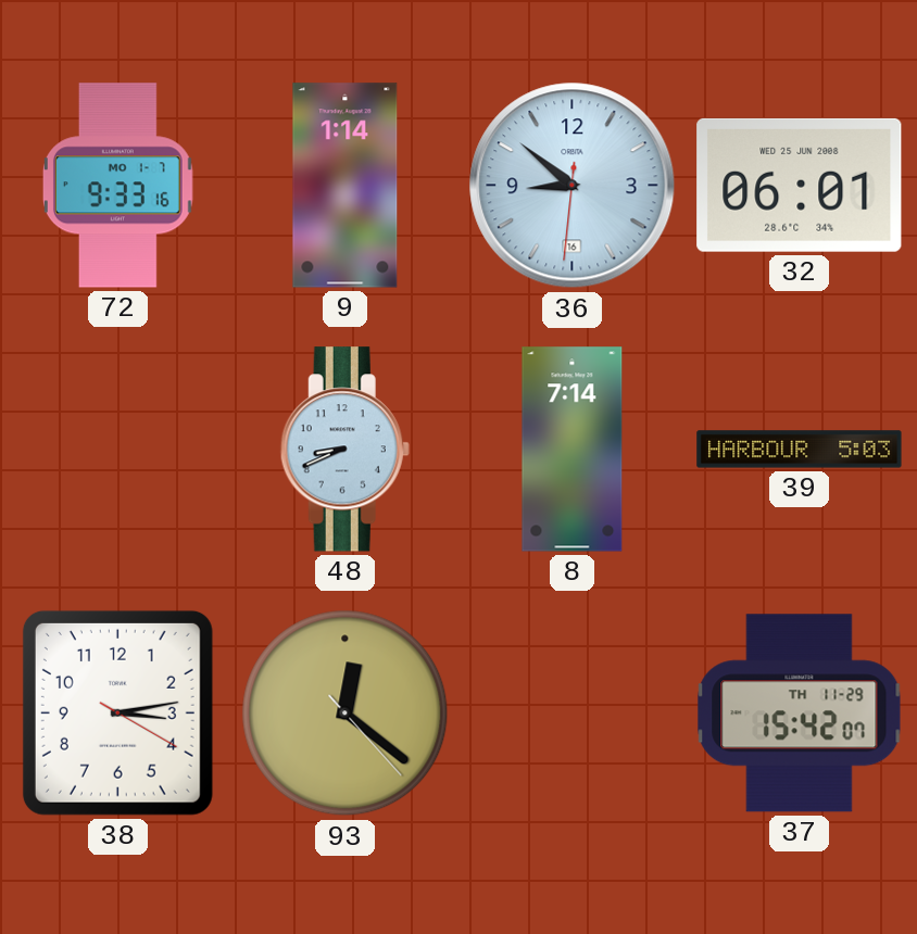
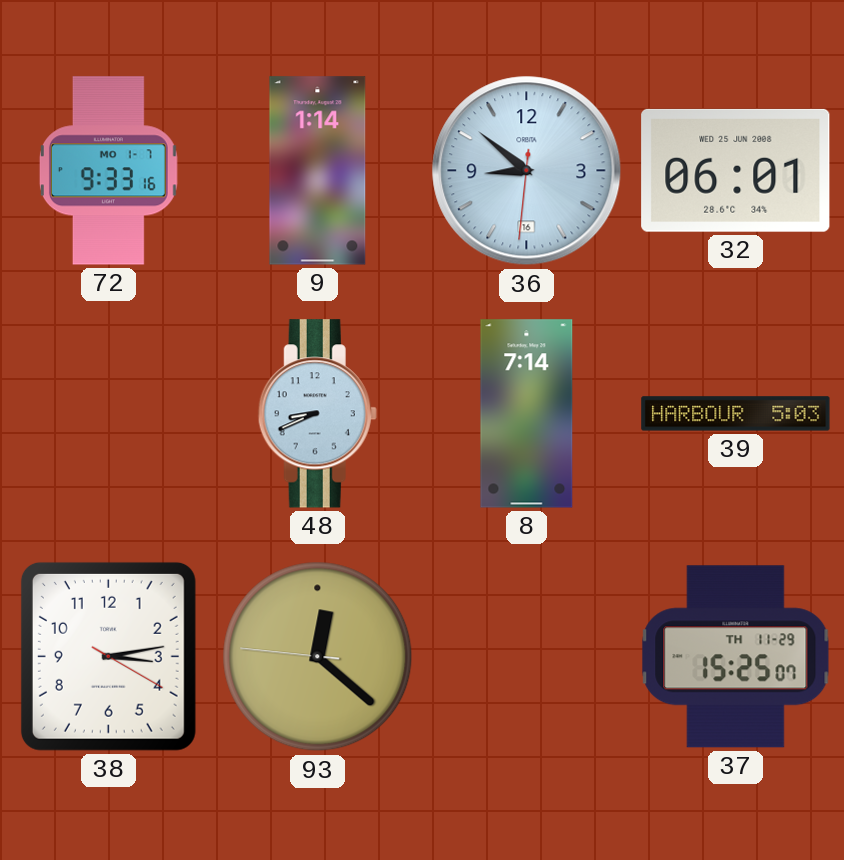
93: 12:21:23 -> 12:21:46 (318, 657)
37: 15:42 -> 15:25 (736, 657)
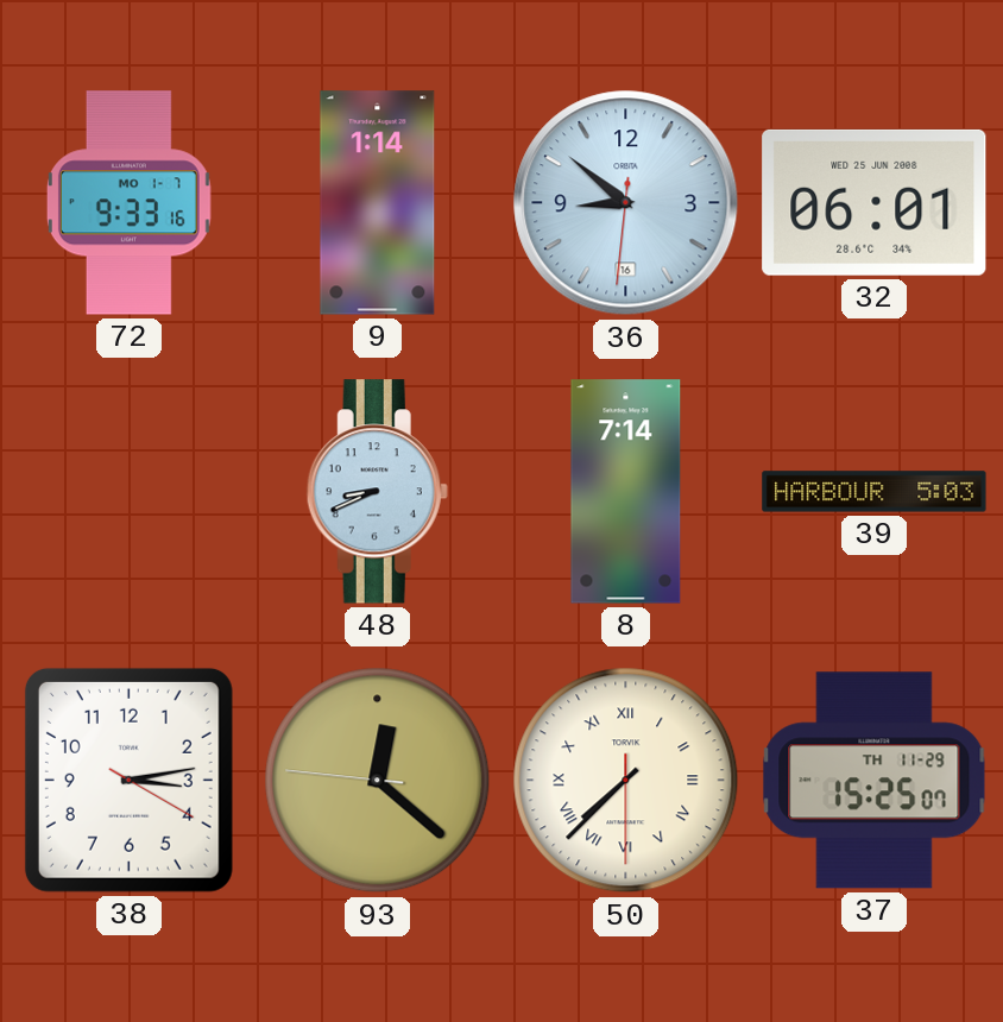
50: none -> 7:37 (626, 781)
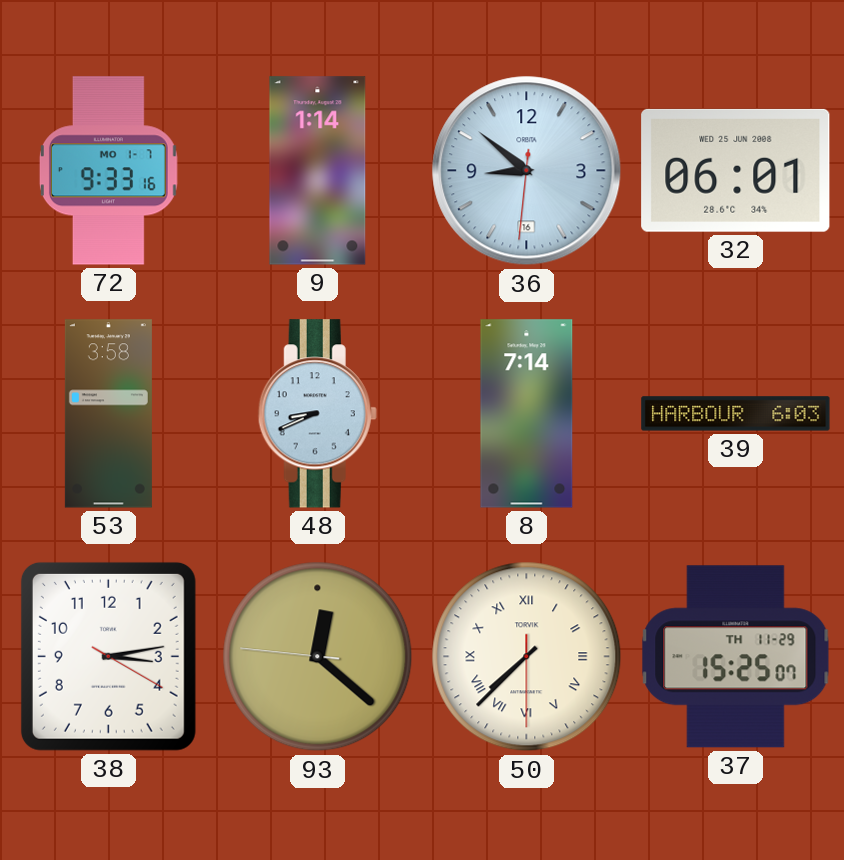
53: none -> 3:58 (108, 414)
39: 5:03 -> 6:03 (736, 414)
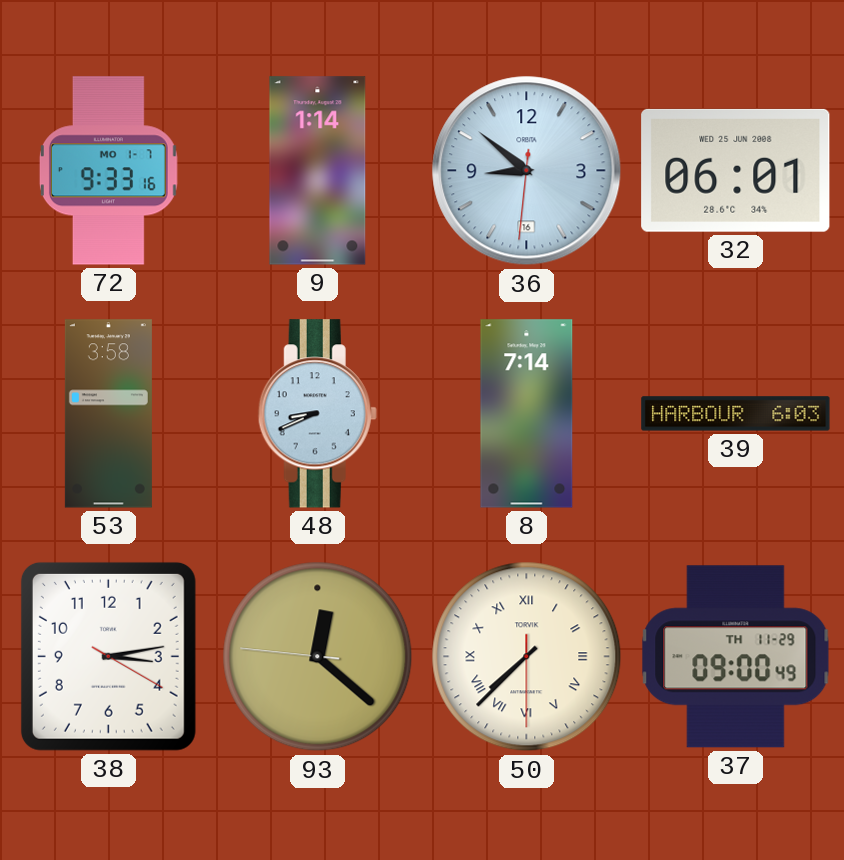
37: 15:25 -> 09:00 (736, 657)
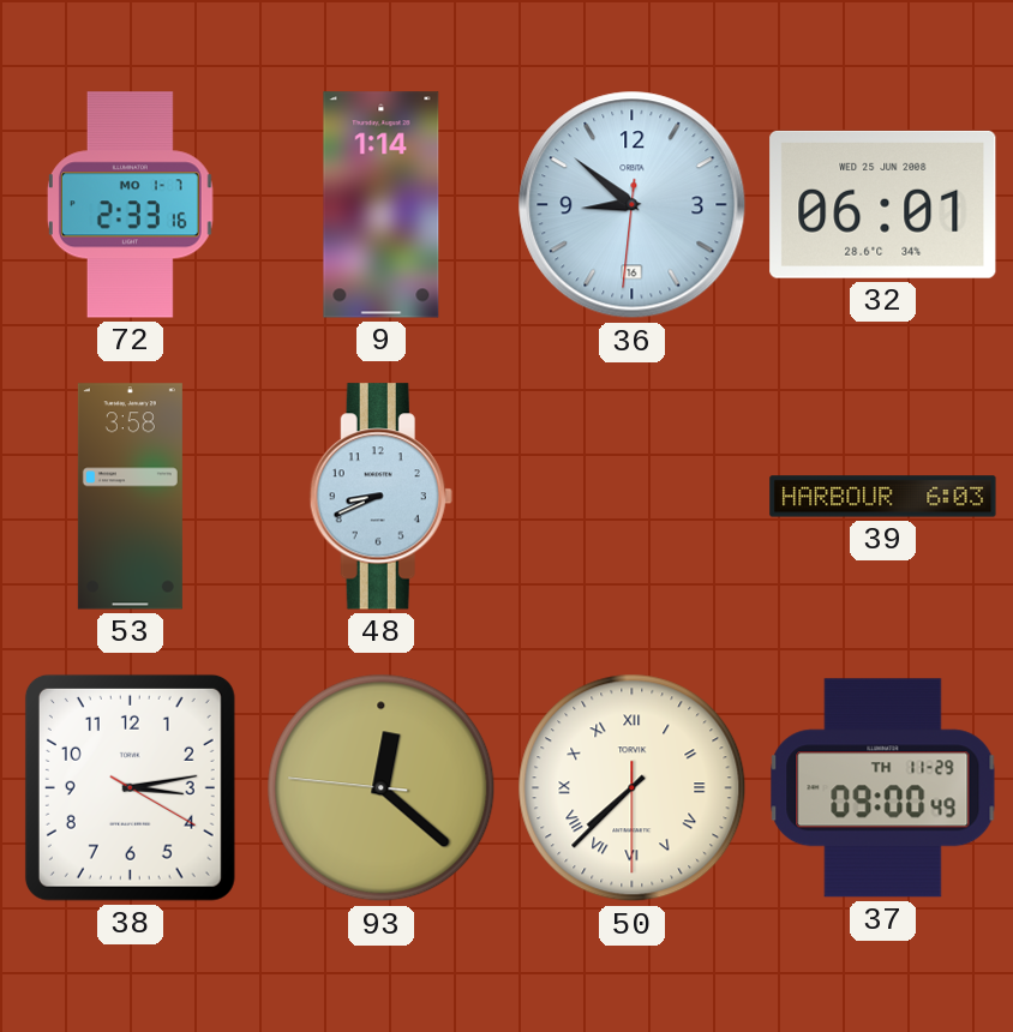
72: 9:33 -> 2:33 (130, 205)
8: 7:14 -> none (527, 414)
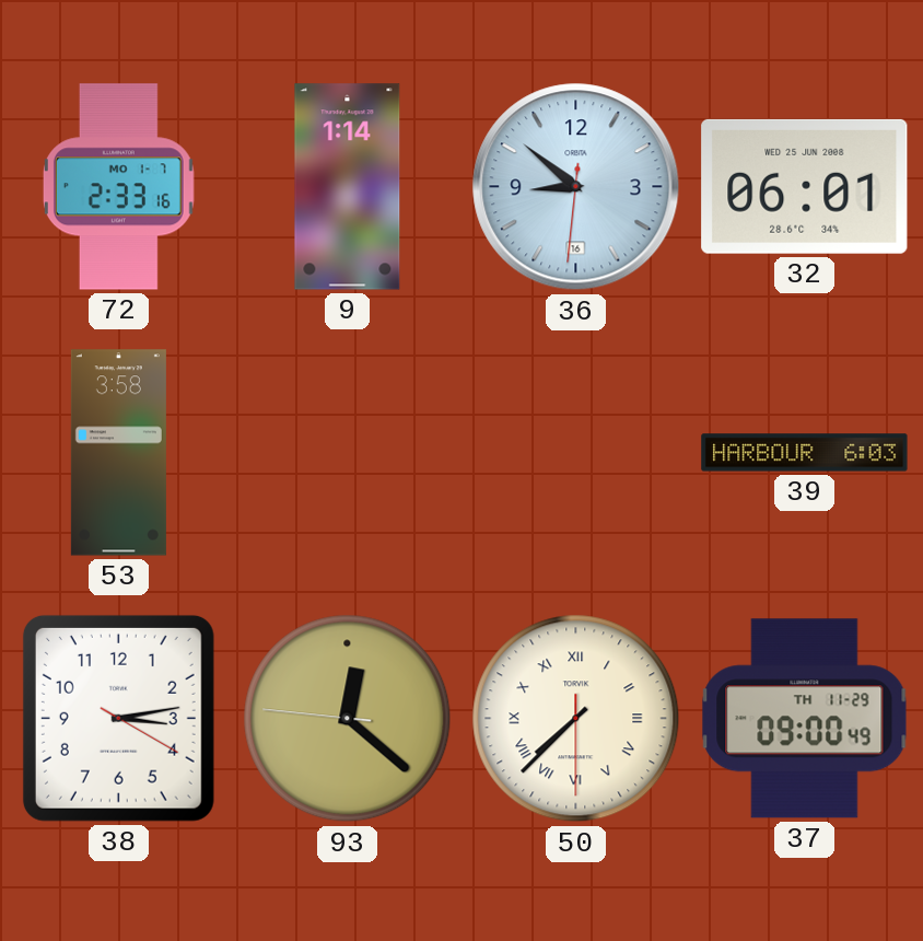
48: 8:41 -> none (380, 497)
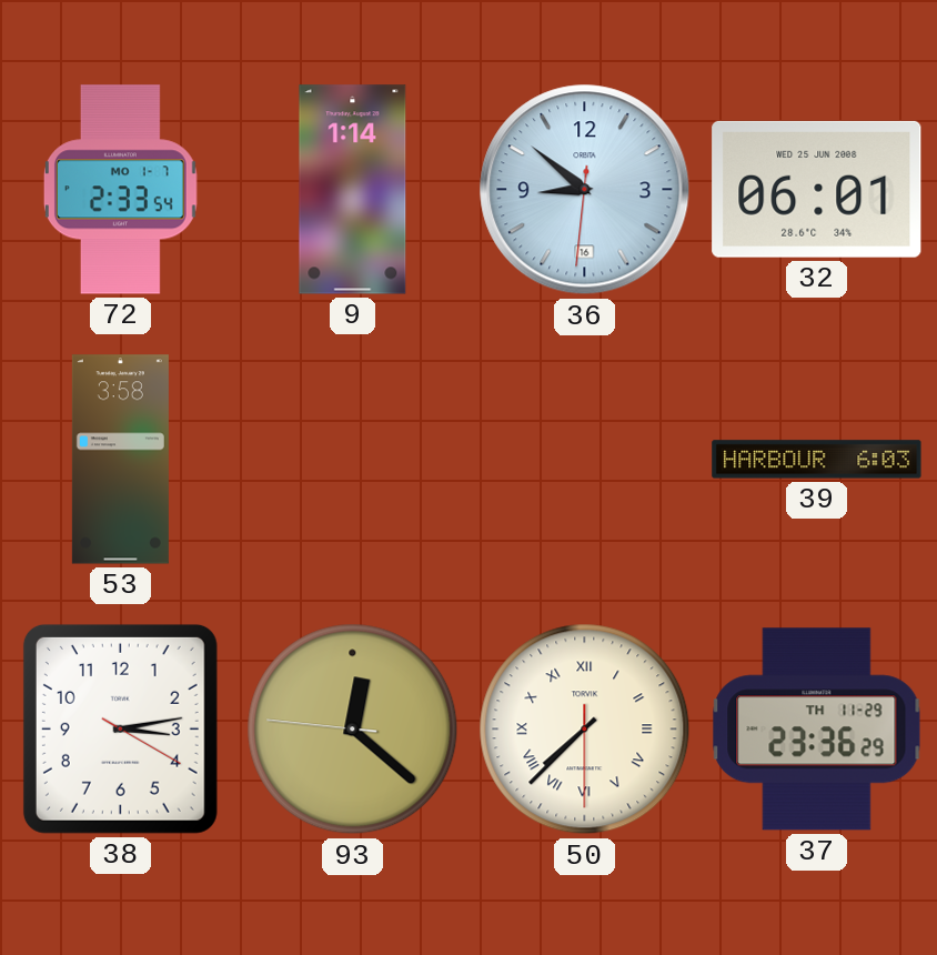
72: 2:33:16 -> 2:33:54 (120, 190)
37: 09:00 -> 23:36 (817, 730)
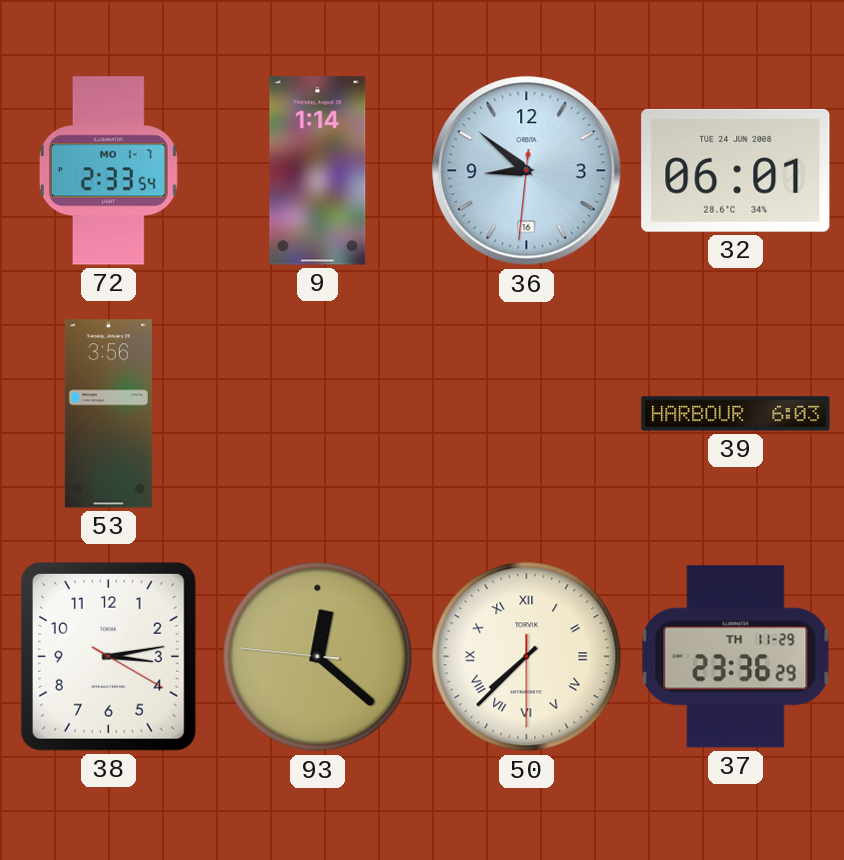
32 date: WED 25 JUN 2008 -> TUE 24 JUN 2008 (736, 170)
53: 3:58 -> 3:56 (108, 414)
